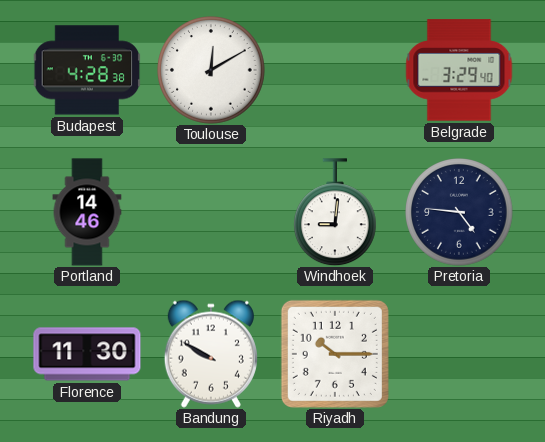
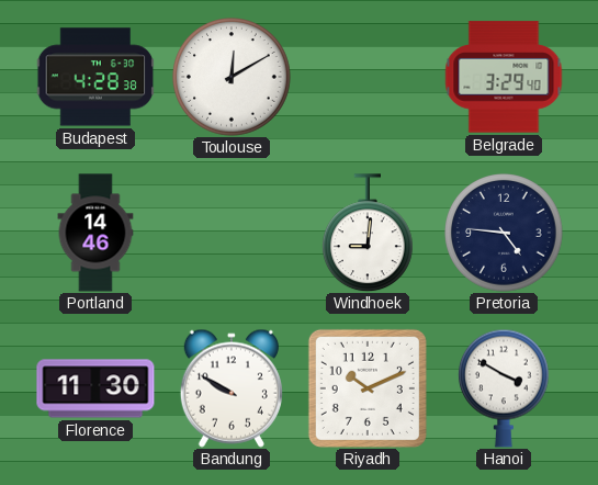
Riyadh: 10:15 -> 10:11 (368, 388)
Hanoi: none -> 3:50 (504, 388)
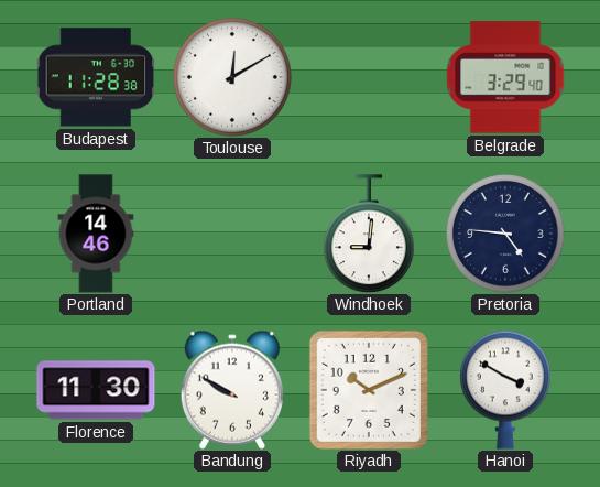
Budapest: 4:28 -> 11:28 (96, 77)
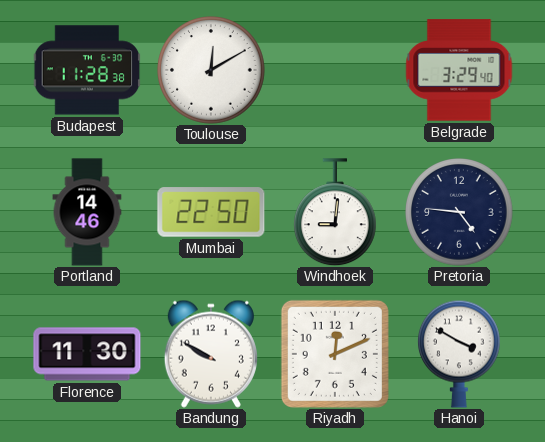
Mumbai: none -> 22:50 (211, 212)
Riyadh: 10:11 -> 12:11 (335, 354)
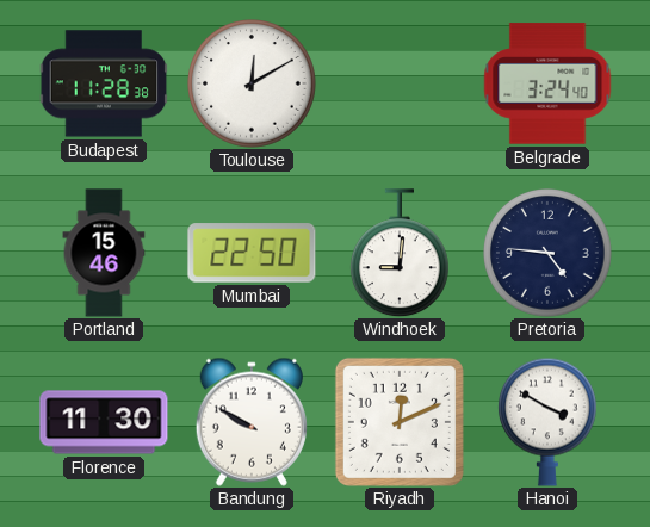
Belgrade: 3:29 -> 3:24 (547, 83)
Portland: 14:46 -> 15:46 (104, 253)
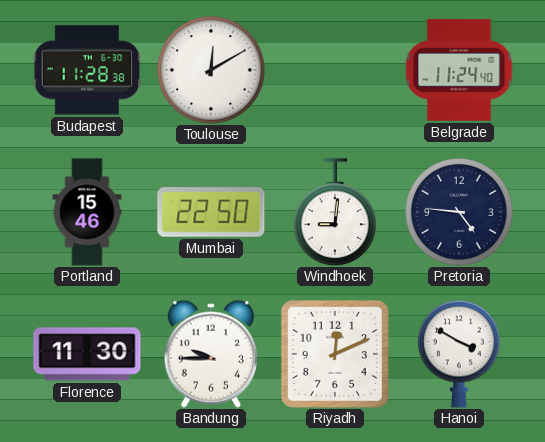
Belgrade: 3:24 -> 11:24 (459, 70)
Bandung: 9:50 -> 9:45 (211, 354)
